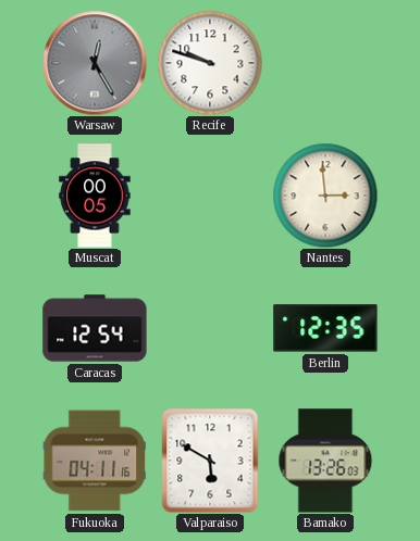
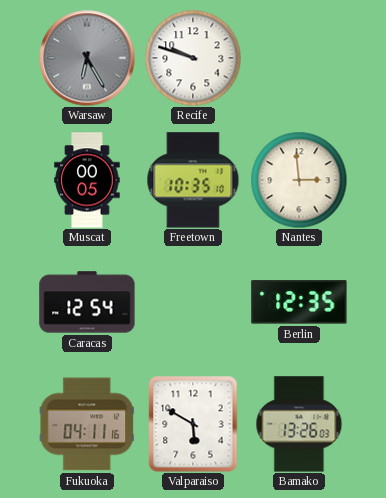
Warsaw: 12:25 -> 6:25 (87, 58)
Freetown: none -> 10:35 (193, 180)
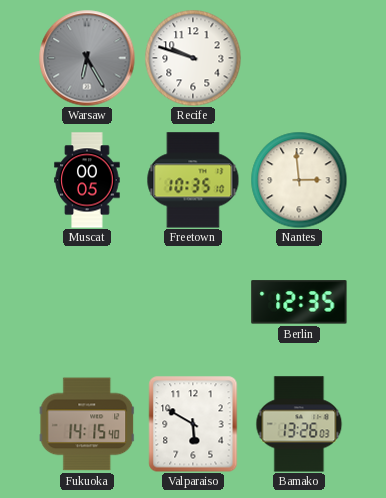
Caracas: 12:54 -> none (87, 302)
Fukuoka: 04:11 -> 14:15 (87, 424)
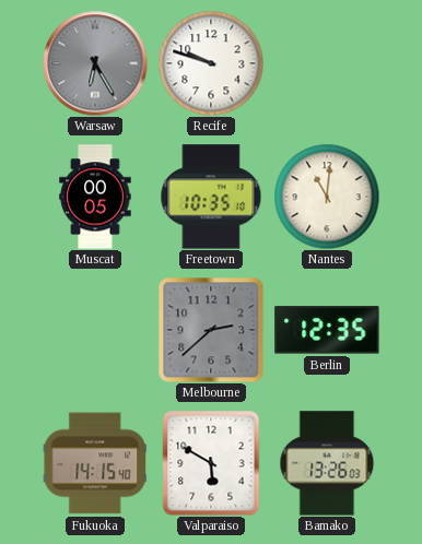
Nantes: 2:59 -> 11:01 (327, 197)
Melbourne: none -> 2:38 (211, 330)
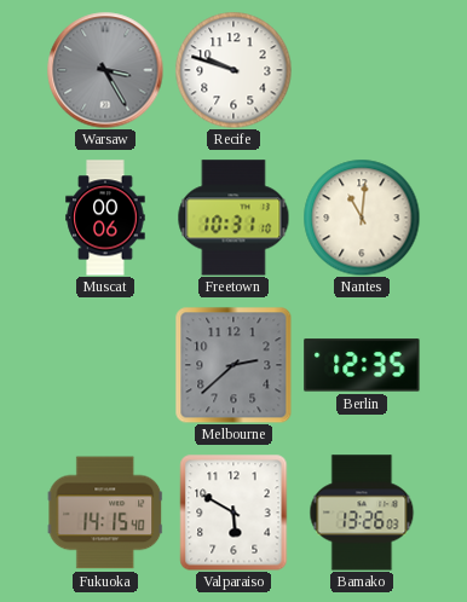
Warsaw: 6:25 -> 3:25 (105, 70)
Muscat: 00:05 -> 00:06 (105, 218)
Freetown: 10:35 -> 10:31 (234, 218)
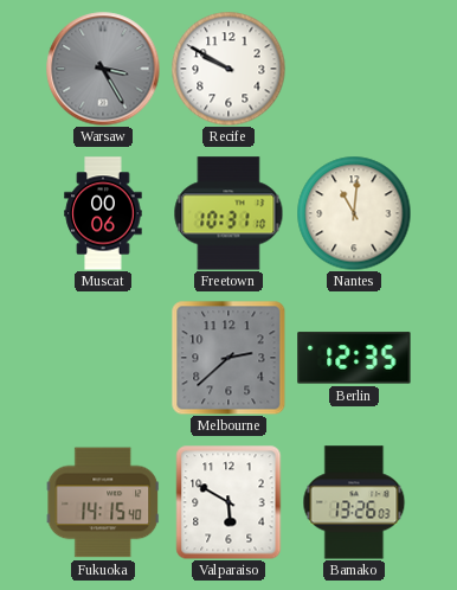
Recife: 9:48 -> 9:50 (228, 69)
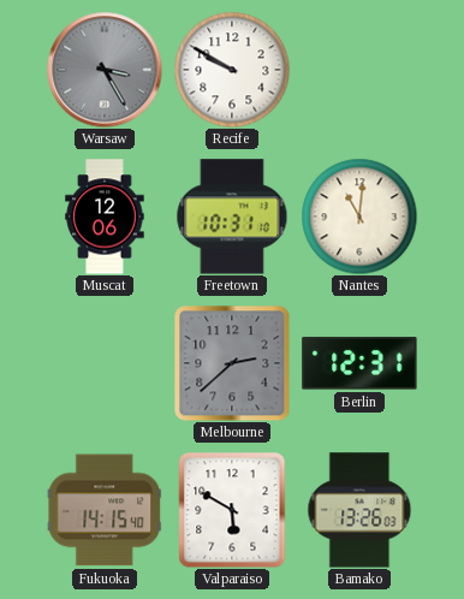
Muscat: 00:06 -> 12:06 (105, 217)
Berlin: 12:35 -> 12:31 (359, 363)
